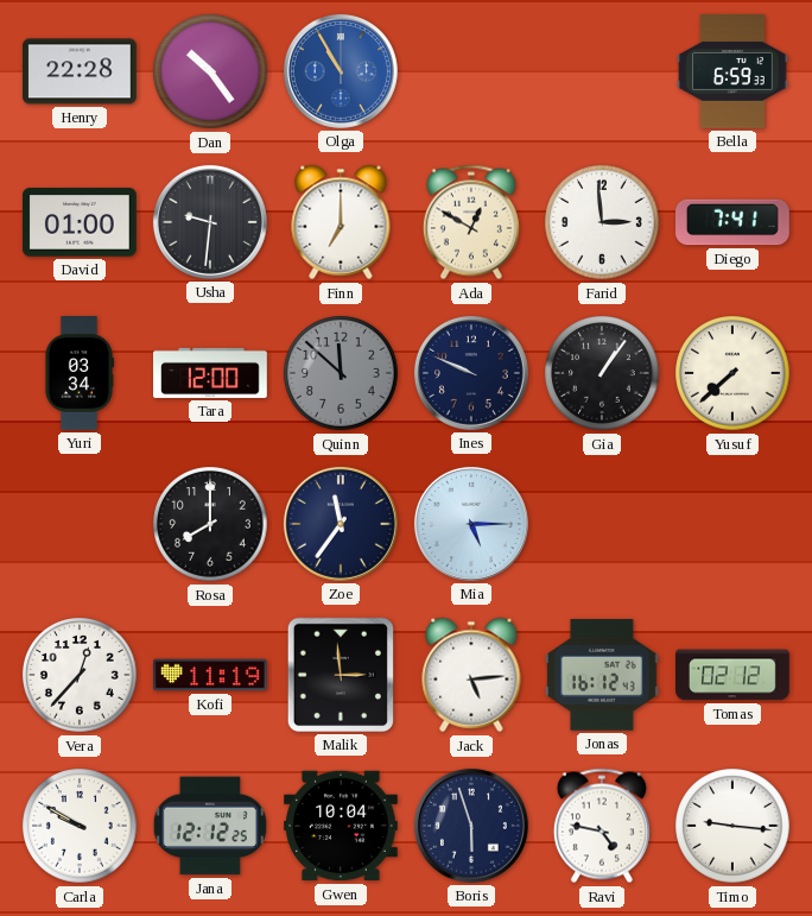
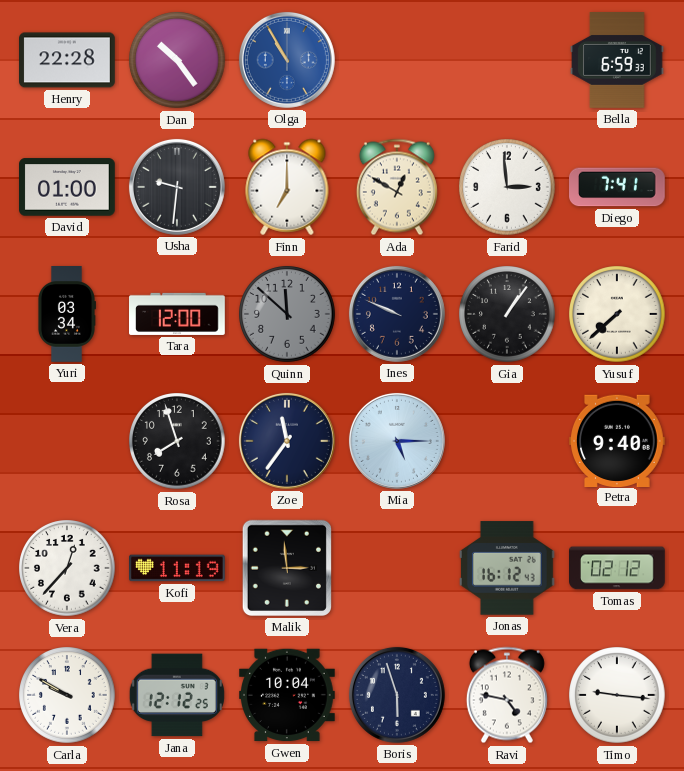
Rosa: 8:00 -> 7:57 (177, 441)
Petra: none -> 9:40 (618, 440)
Jack: 5:14 -> none (471, 675)
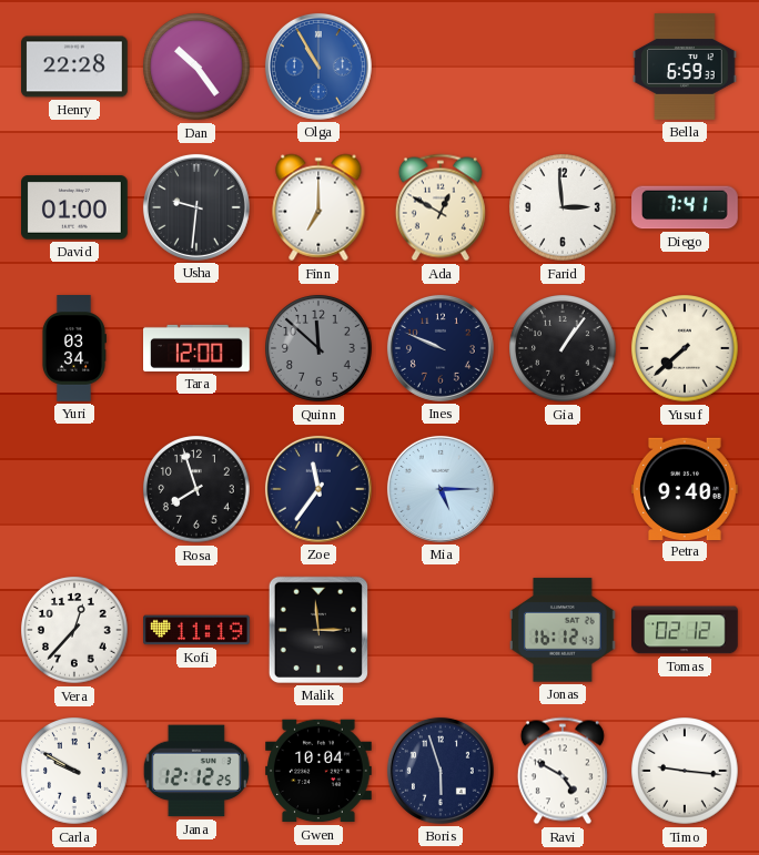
Ravi: 4:47 -> 4:50 (563, 771)
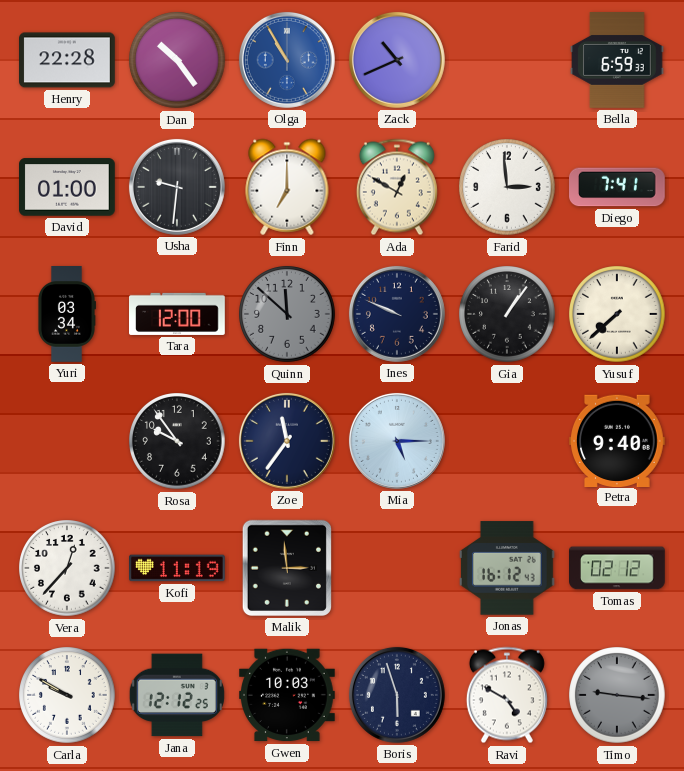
Zack: none -> 10:41 (397, 60)
Rosa: 7:57 -> 9:54 (177, 441)
Gwen: 10:04 -> 10:03 (288, 695)
Timo dial: white -> grey (617, 695)
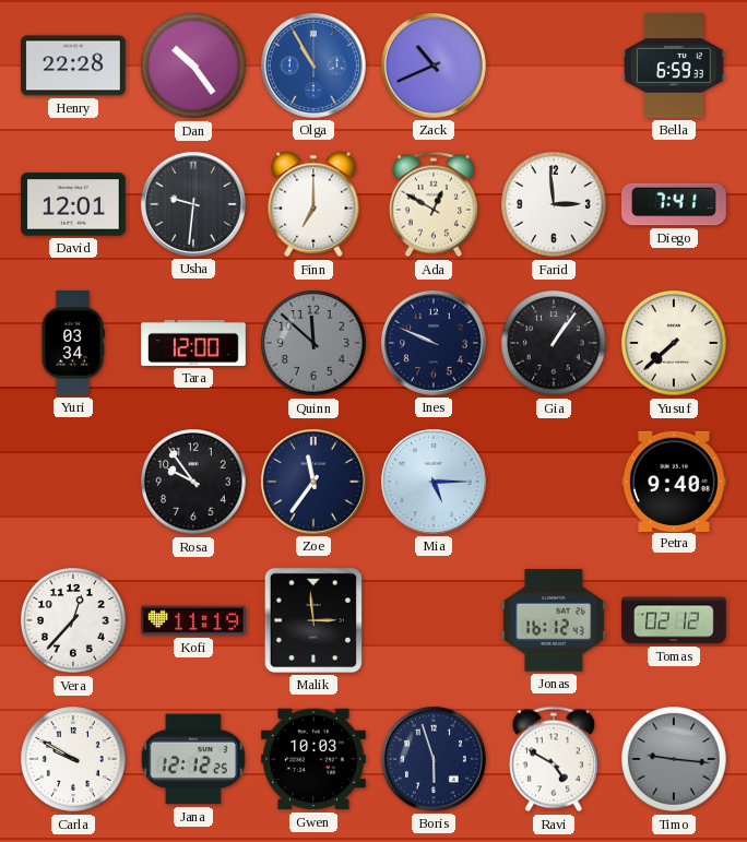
David: 01:00 -> 12:01 (74, 204)
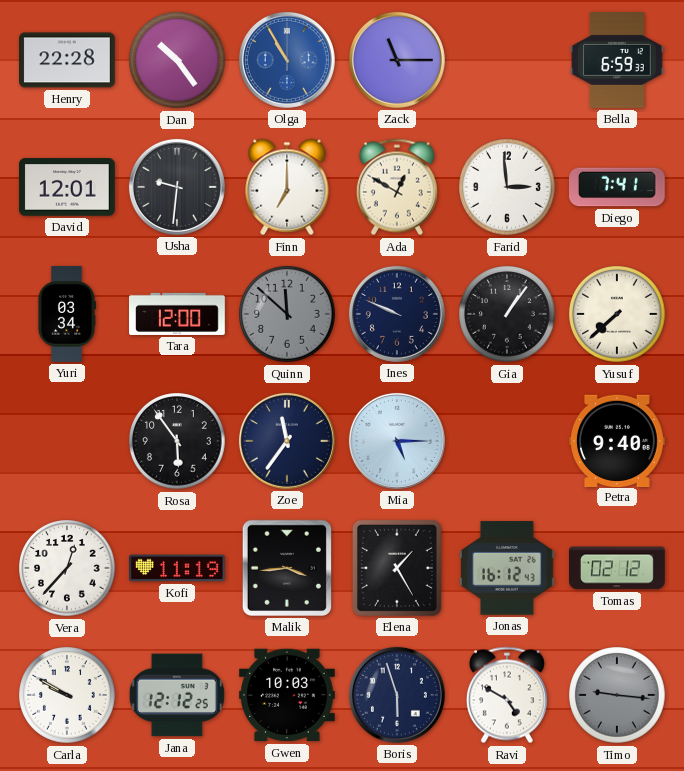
Zack: 10:41 -> 11:15 (397, 60)
Rosa: 9:54 -> 5:54 (177, 441)
Malik: 2:59 -> 3:44 (287, 568)
Elena: none -> 1:25 (397, 568)
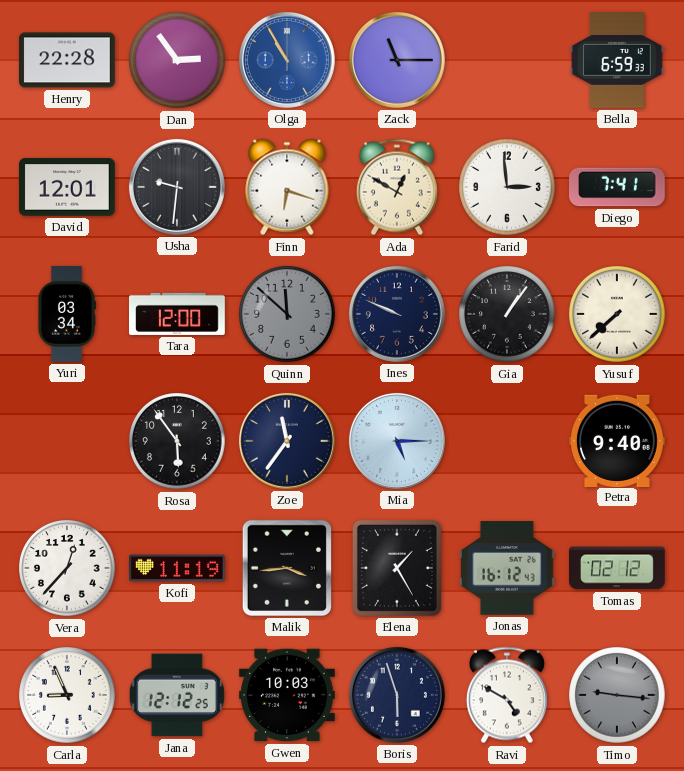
Dan: 10:24 -> 2:54 (177, 60)
Finn: 7:00 -> 6:18 (287, 187)
Carla: 9:50 -> 8:56 (67, 695)
